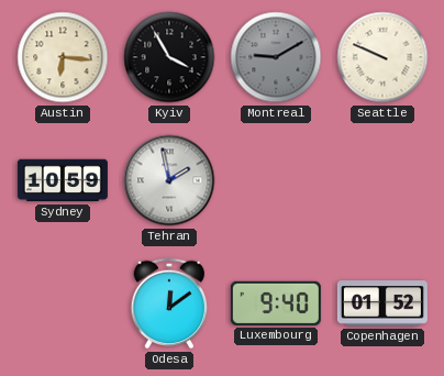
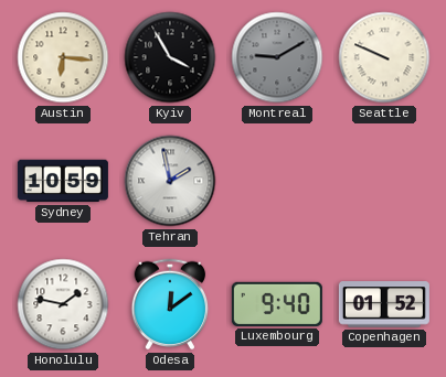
Honolulu: none -> 1:47 (63, 304)
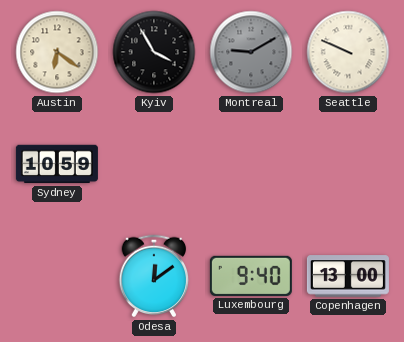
Austin: 6:16 -> 6:21 (57, 52)
Tehran: 1:58 -> none (170, 181)
Honolulu: 1:47 -> none (63, 304)
Copenhagen: 01:52 -> 13:00 (348, 276)
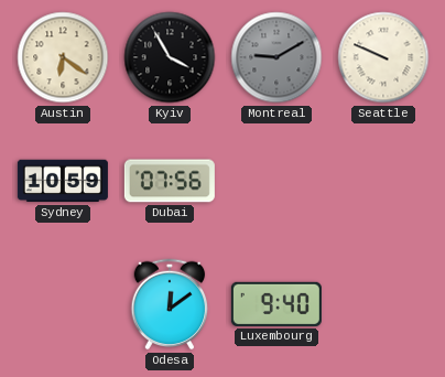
Dubai: none -> 07:56 (170, 181)
Copenhagen: 13:00 -> none (348, 276)
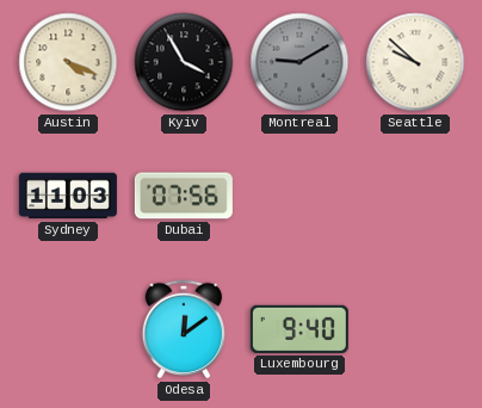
Austin: 6:21 -> 4:19 (68, 62)
Seattle: 9:49 -> 9:52 (415, 62)
Sydney: 10:59 -> 11:03 (68, 196)
